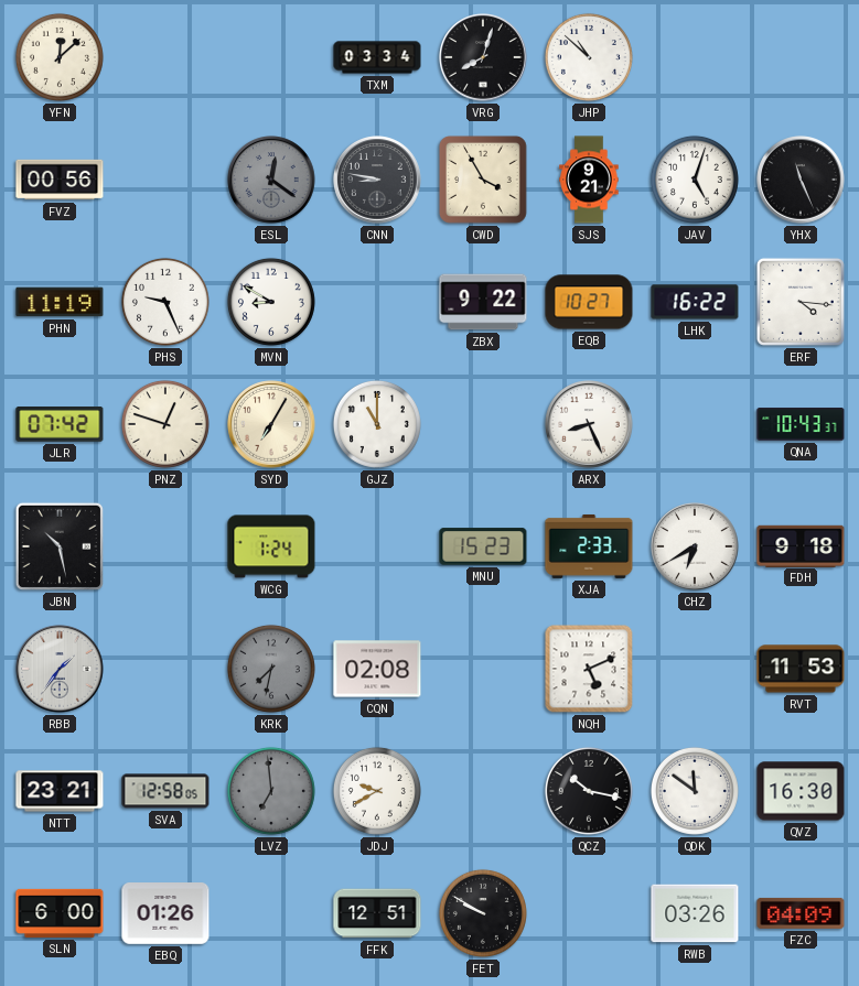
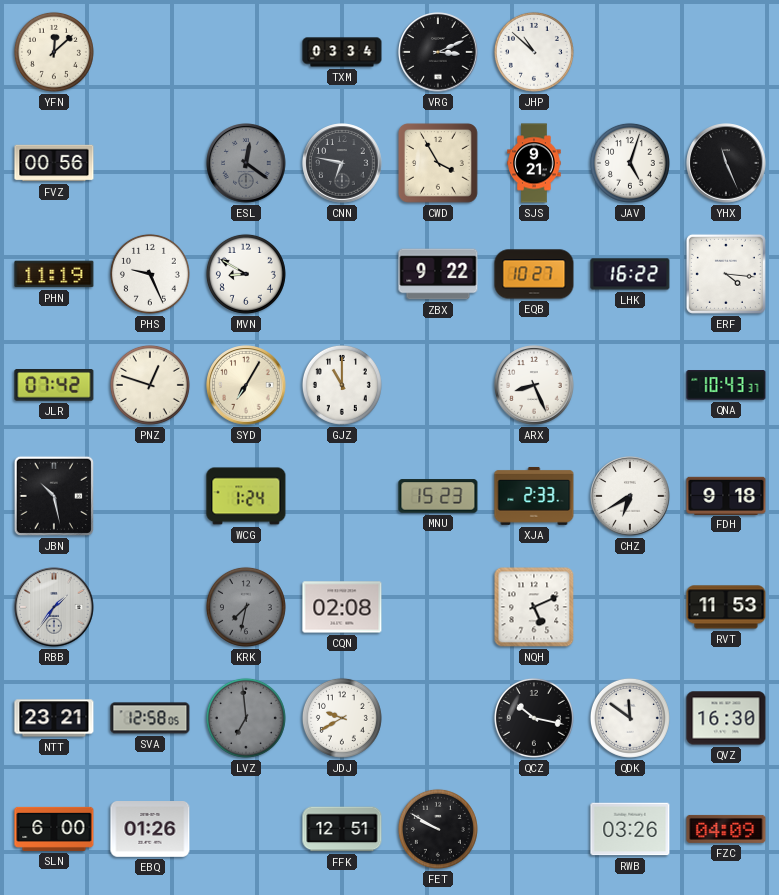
VRG: 8:03 -> 3:11 (438, 52)
CNN: 8:47 -> 6:47 (342, 163)
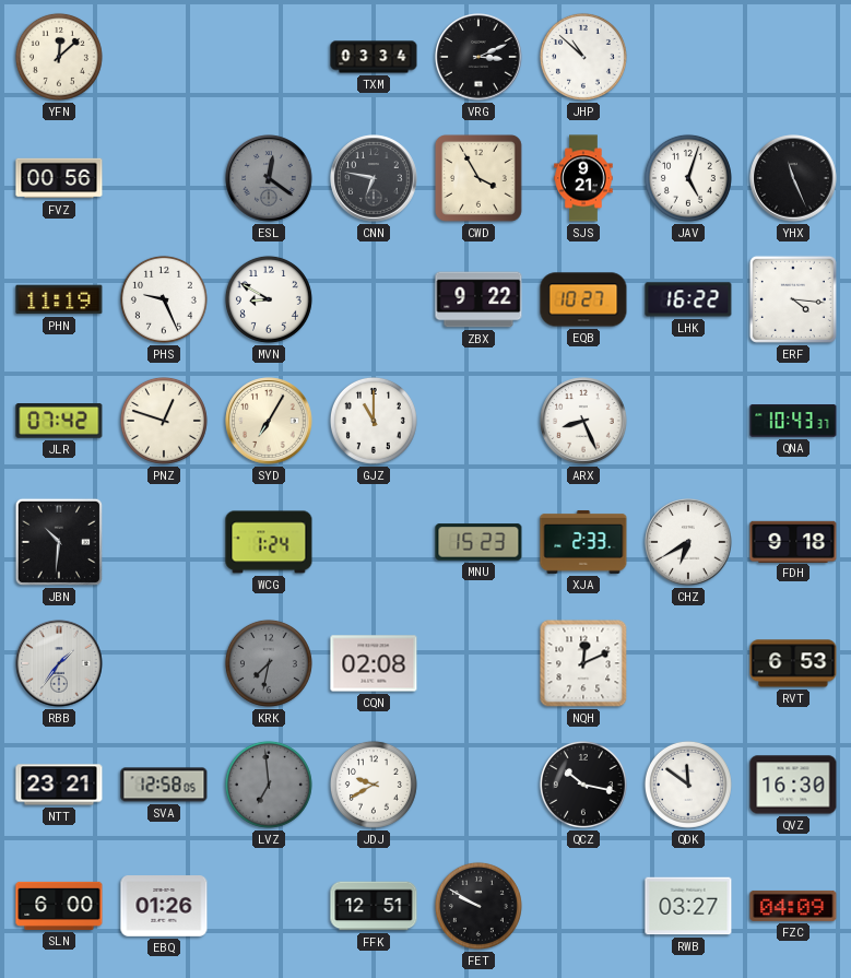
JBN: 10:28 -> 10:31 (59, 542)
NQH: 5:11 -> 12:11 (583, 663)
RVT: 11:53 -> 6:53 (793, 663)
RWB: 03:26 -> 03:27 (688, 906)
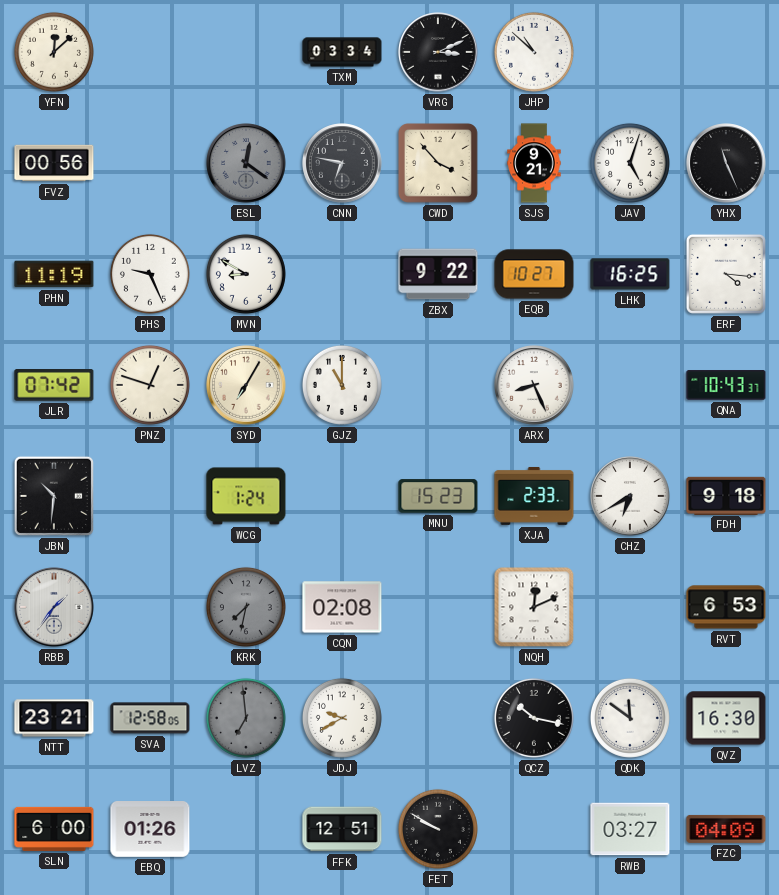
CWD: 3:55 -> 3:53 (438, 163)
LHK: 16:22 -> 16:25 (630, 274)
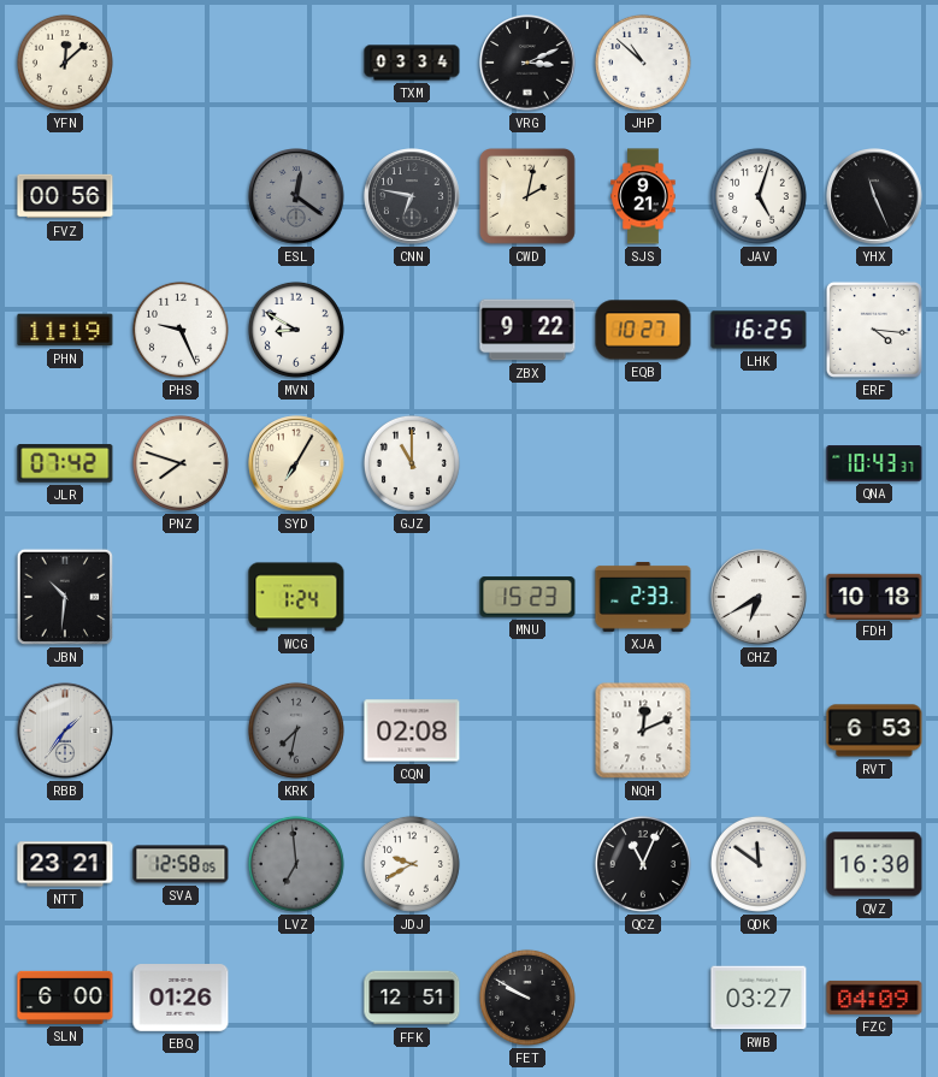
CWD: 3:53 -> 2:02 (527, 196)
PNZ: 12:48 -> 7:48 (181, 463)
ARX: 8:26 -> none (534, 385)
FDH: 9:18 -> 10:18 (874, 596)
QCZ: 10:17 -> 11:04 (643, 864)
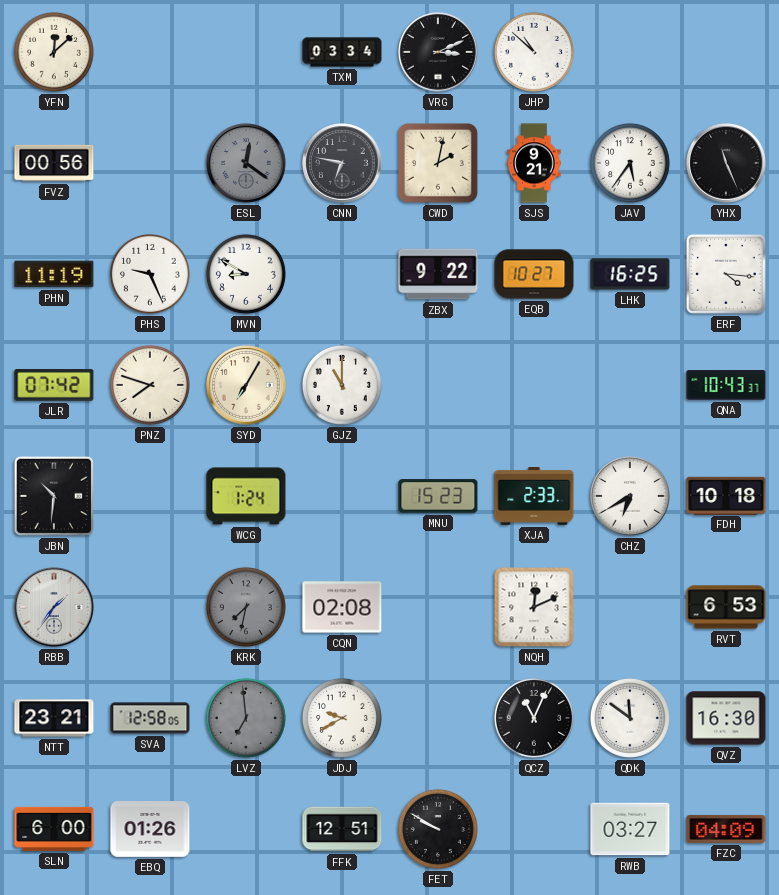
JAV: 5:03 -> 5:36 (630, 163)
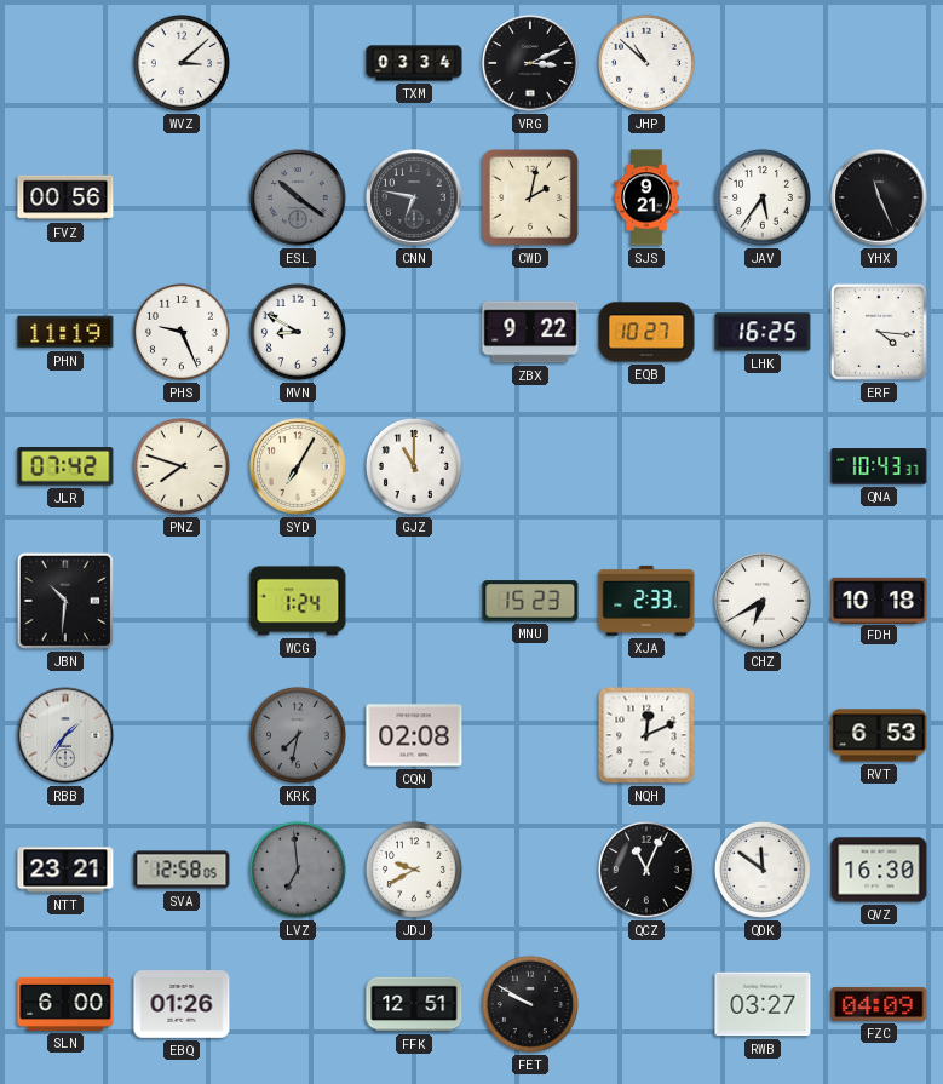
YFN: 12:08 -> none (54, 52)
WVZ: none -> 3:08 (182, 63)
ESL: 12:21 -> 10:21 (298, 197)
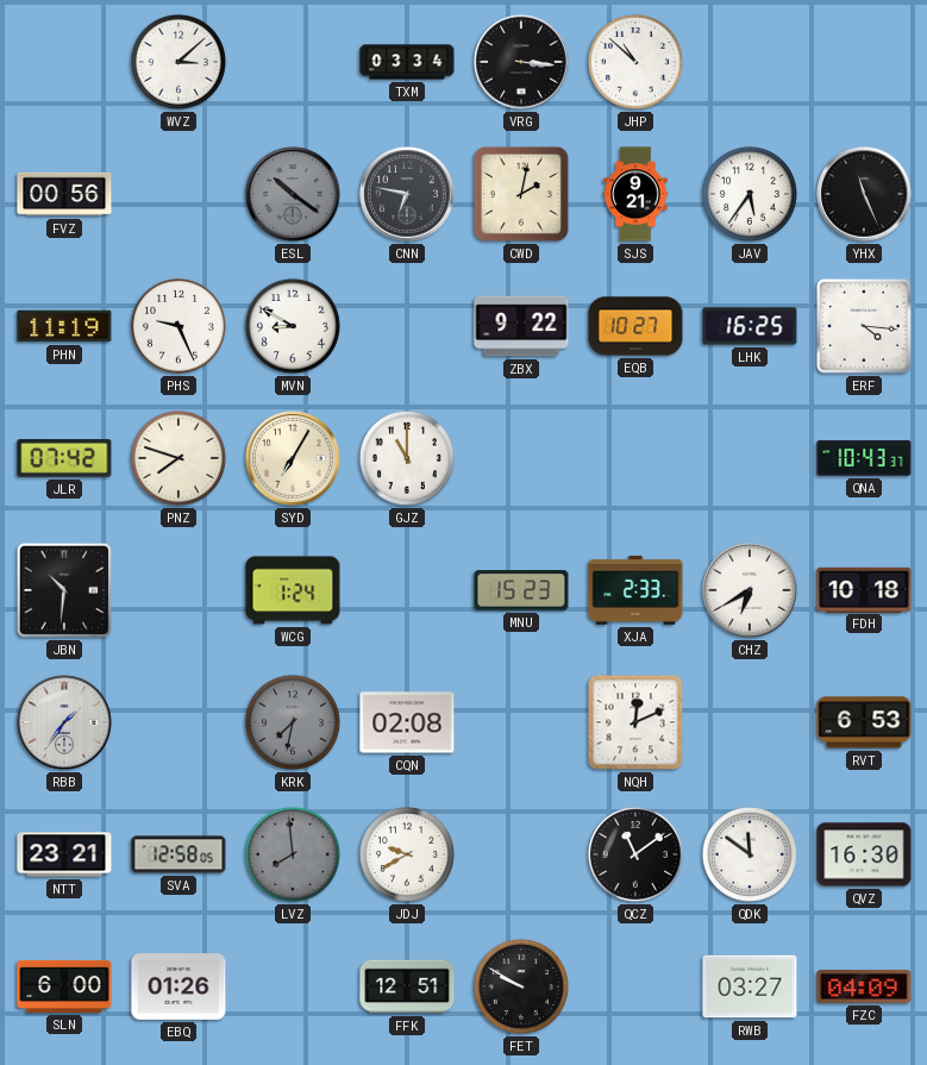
VRG: 3:11 -> 3:16 (521, 62)
LVZ: 6:59 -> 7:59 (293, 854)
QCZ: 11:04 -> 11:09 (635, 854)
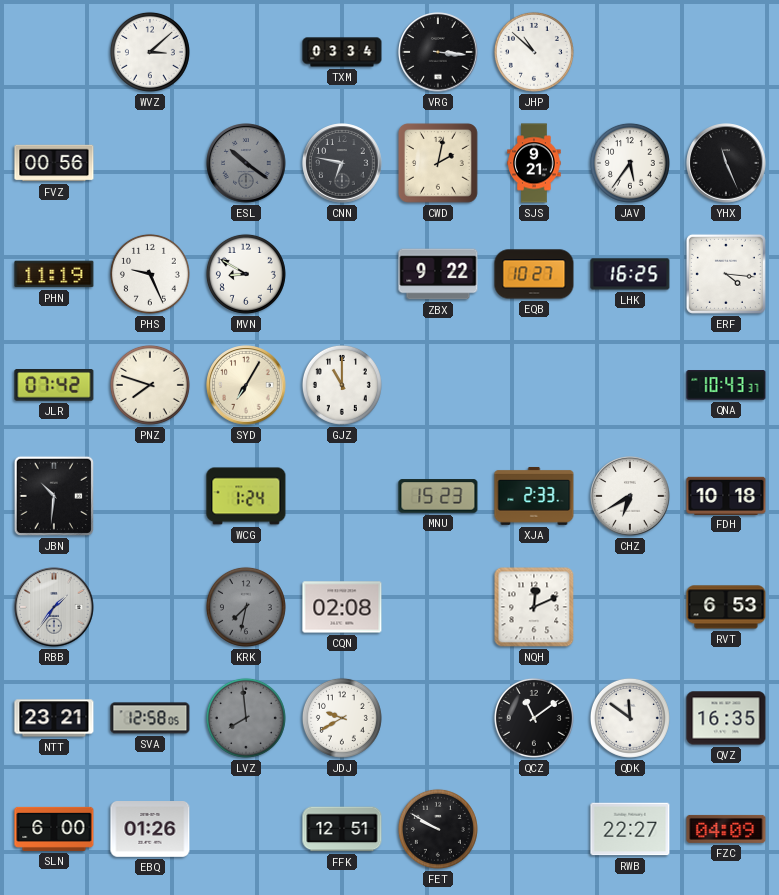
QVZ: 16:30 -> 16:35 (726, 718)
RWB: 03:27 -> 22:27 (630, 829)
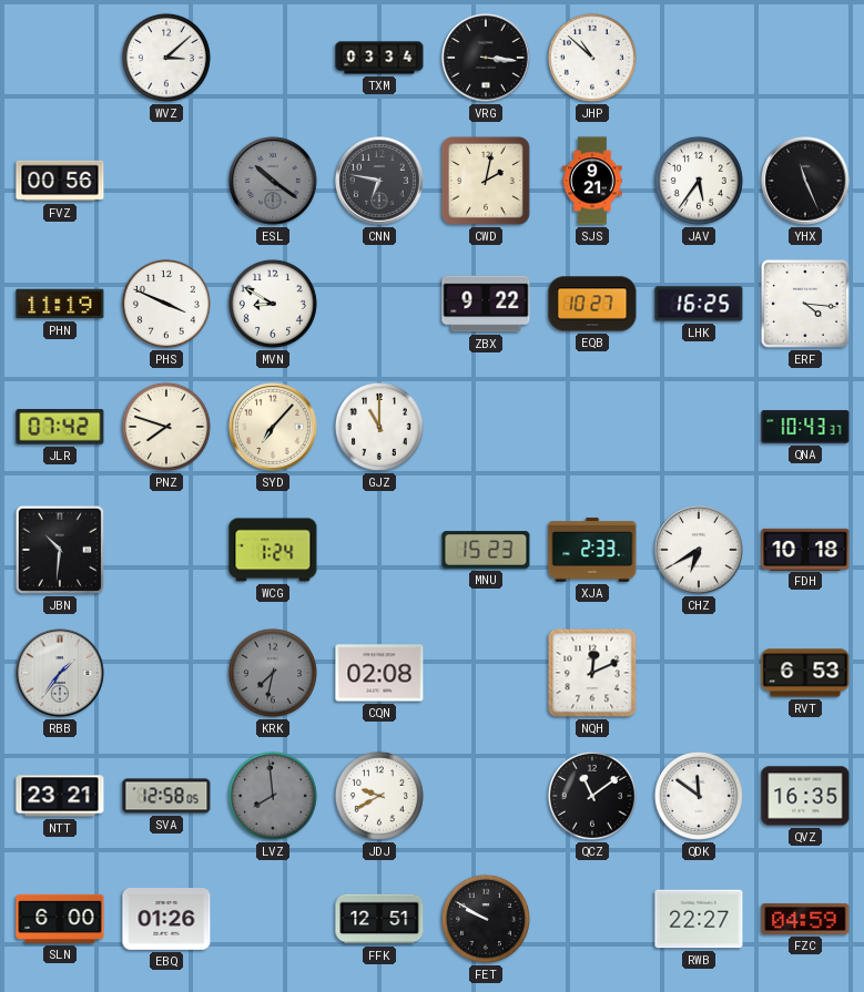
PHS: 9:26 -> 3:49 (166, 304)
SYD: 7:05 -> 7:07 (273, 427)
FZC: 04:09 -> 04:59 (805, 919)
